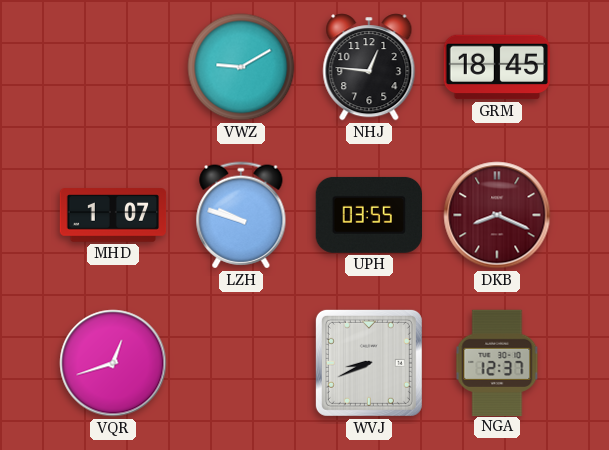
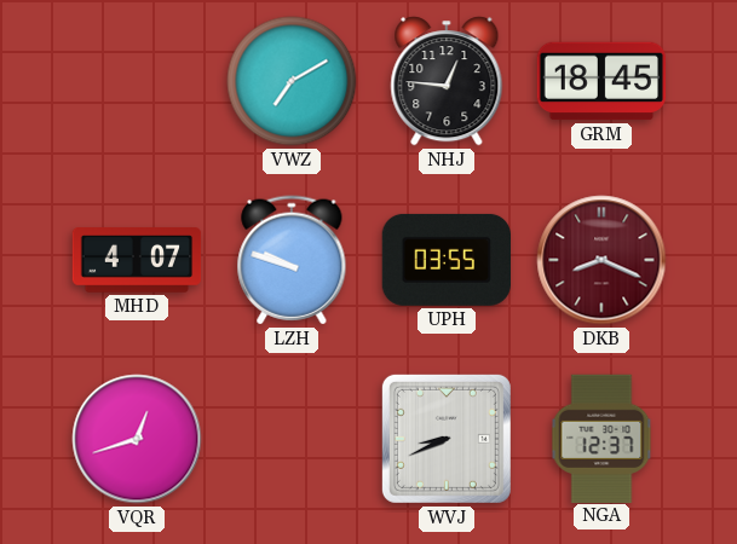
VWZ: 9:10 -> 7:10 (292, 81)
MHD: 1:07 -> 4:07 (137, 260)
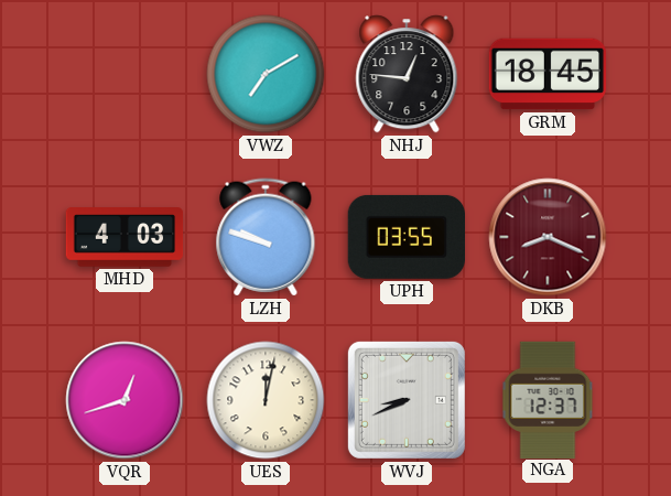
MHD: 4:07 -> 4:03 (125, 237)
UES: none -> 12:02 (266, 400)
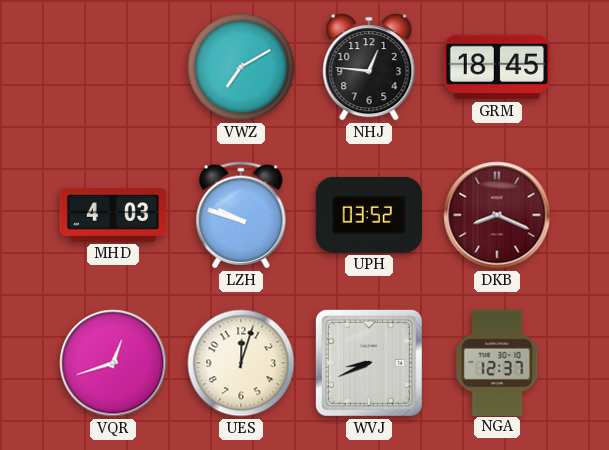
UPH: 03:55 -> 03:52 (368, 215)
UES: 12:02 -> 12:03 (241, 363)
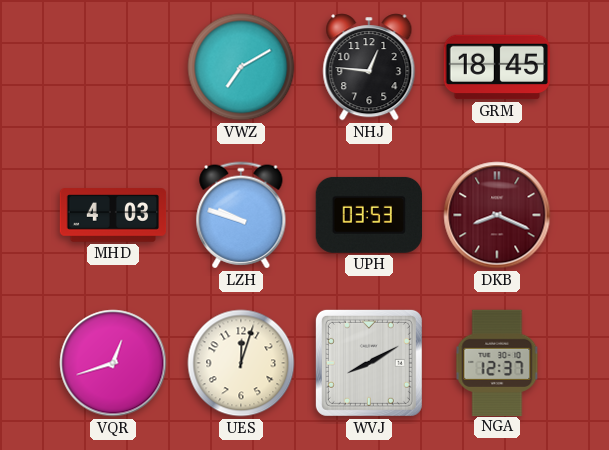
UPH: 03:52 -> 03:53 (368, 215)
WVJ: 8:41 -> 8:10 (369, 363)
